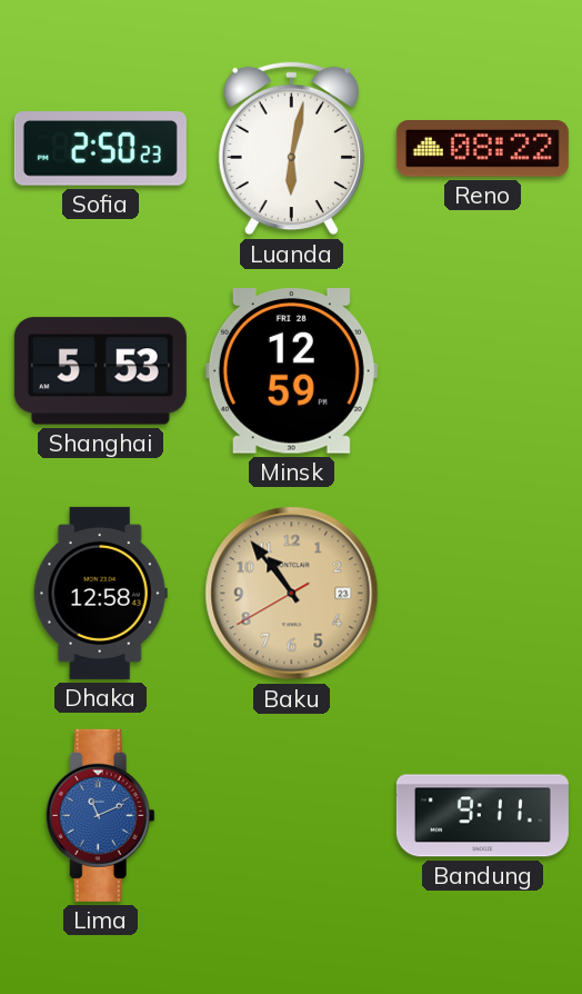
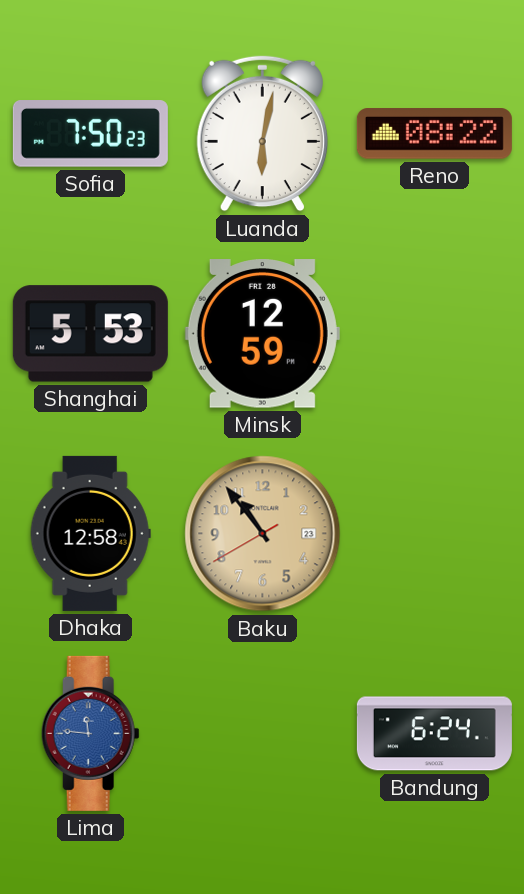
Sofia: 2:50 -> 7:50 (90, 134)
Lima: 11:11 -> 11:46 (90, 733)
Bandung: 9:11 -> 6:24 (434, 734)
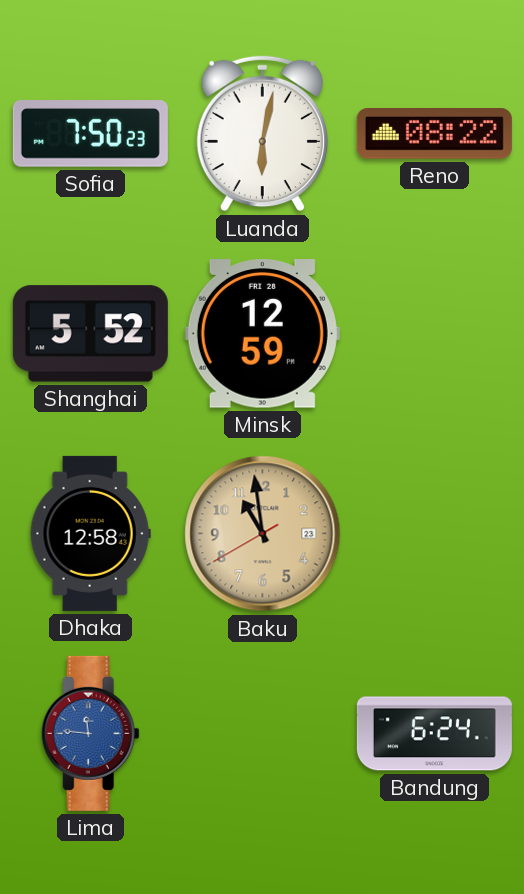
Shanghai: 5:53 -> 5:52 (90, 334)
Baku: 10:53 -> 10:58 (263, 534)
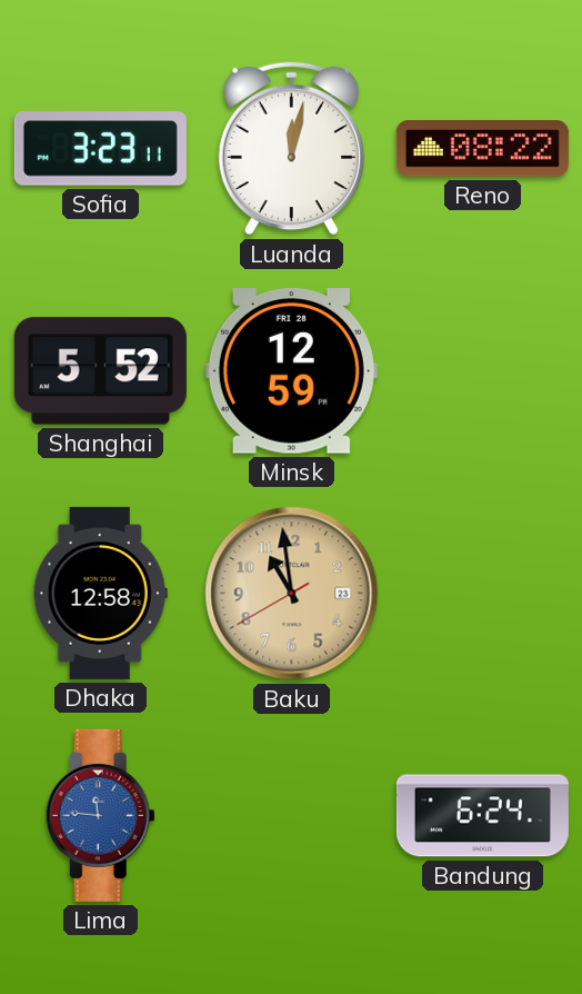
Sofia: 7:50 -> 3:23 (100, 149)
Luanda: 6:02 -> 12:02 (291, 149)
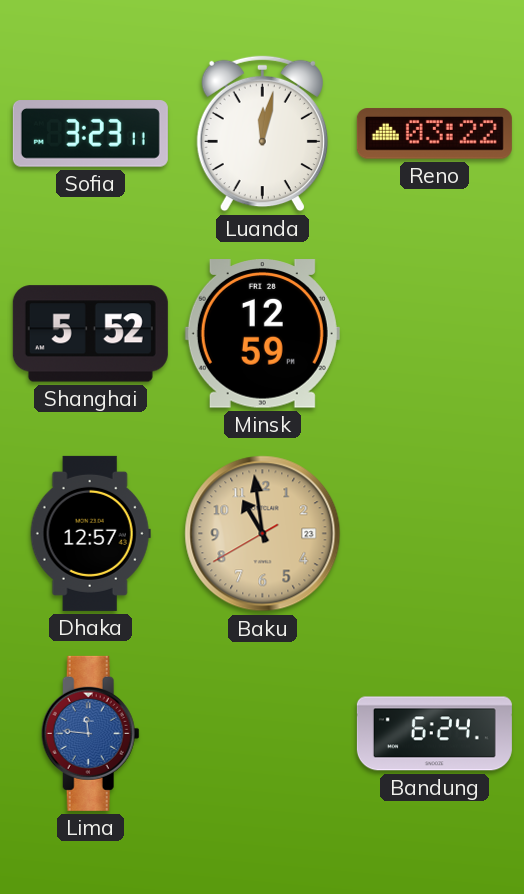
Reno: 08:22 -> 03:22 (434, 134)
Dhaka: 12:58 -> 12:57 (90, 533)
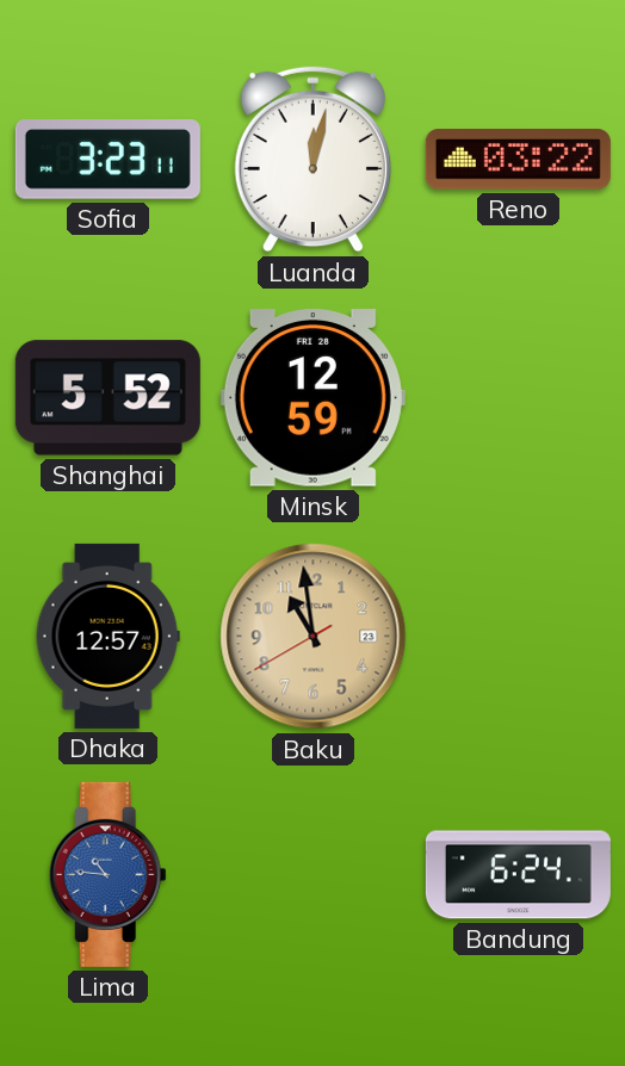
Lima: 11:46 -> 10:46 (107, 874)
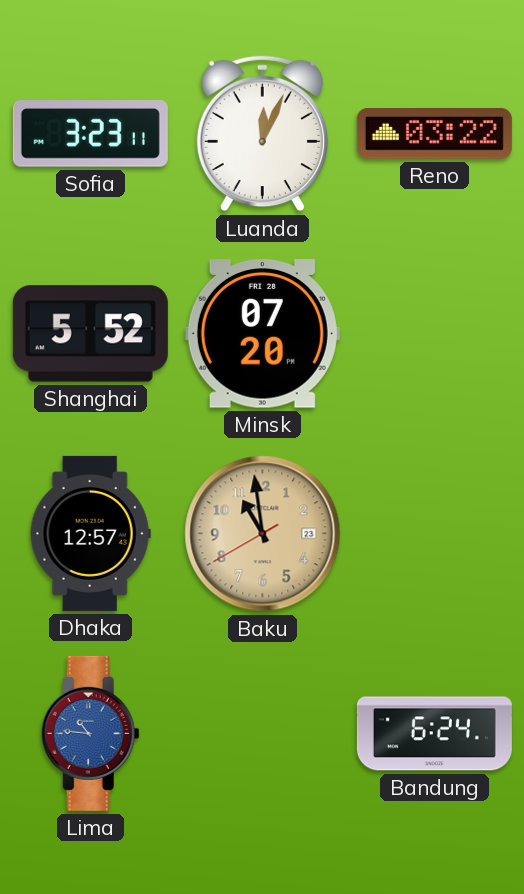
Luanda: 12:02 -> 12:04 (262, 134)
Minsk: 12:59 -> 07:20 (262, 334)
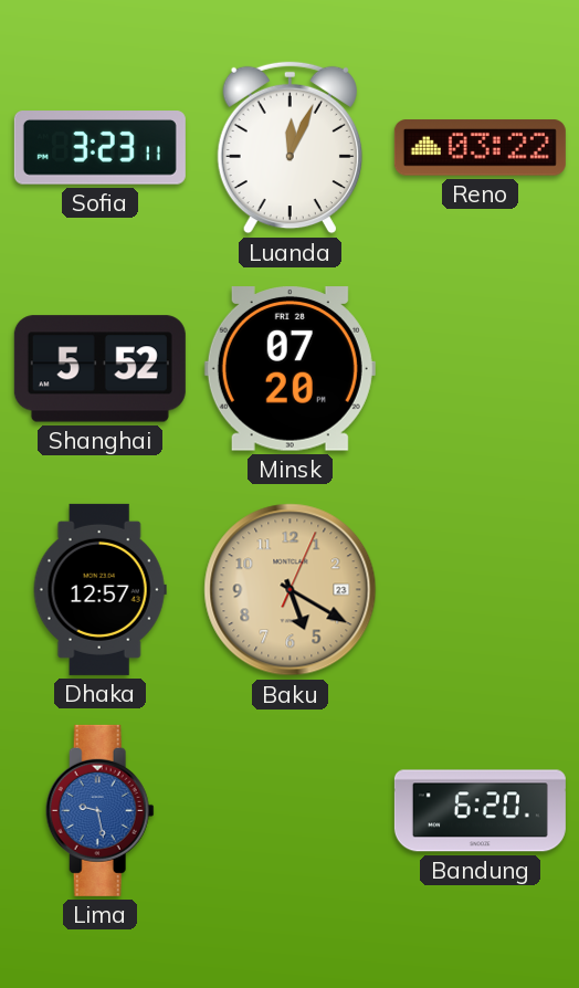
Baku: 10:58 -> 5:20 (291, 590)
Lima: 10:46 -> 9:28 (99, 810)
Bandung: 6:24 -> 6:20 (480, 811)
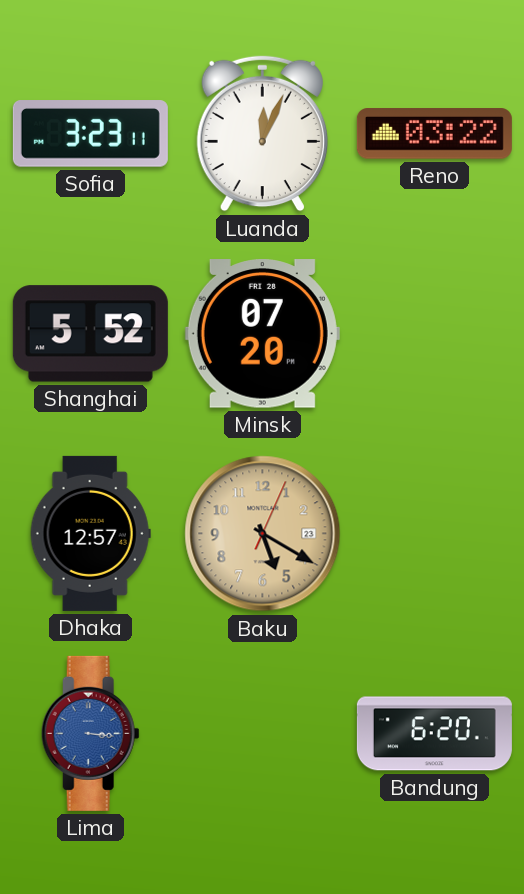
Lima: 9:28 -> 3:16 (90, 733)
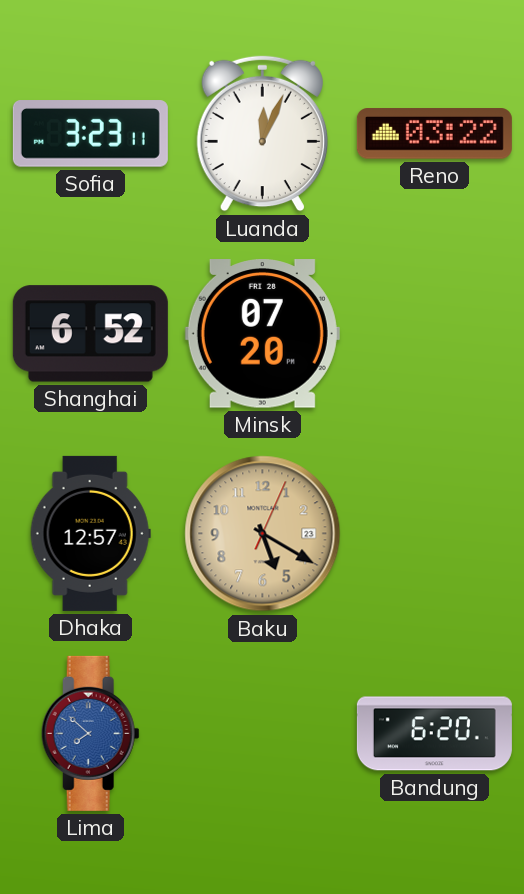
Shanghai: 5:52 -> 6:52 (90, 334)
Lima: 3:16 -> 7:52 (90, 733)
